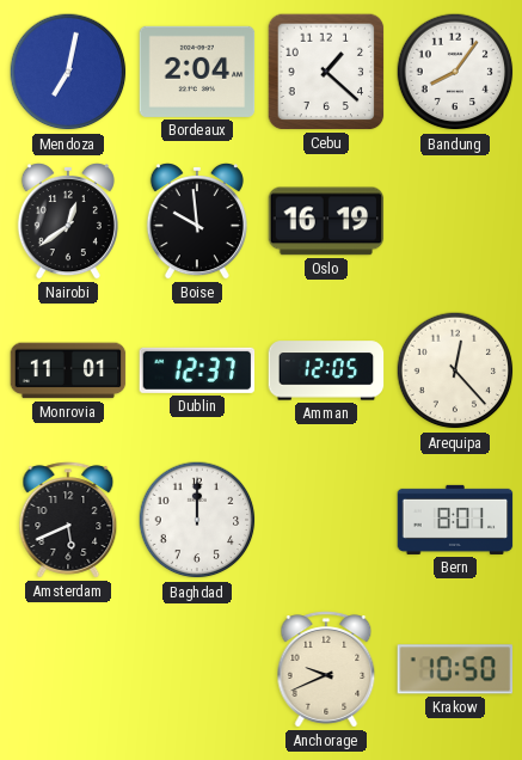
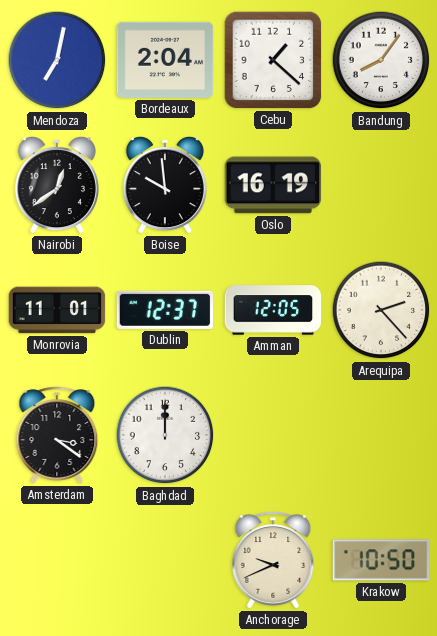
Arequipa: 12:23 -> 2:23 (381, 310)
Amsterdam: 5:41 -> 3:21 (57, 435)
Bern: 8:01 -> none (455, 520)
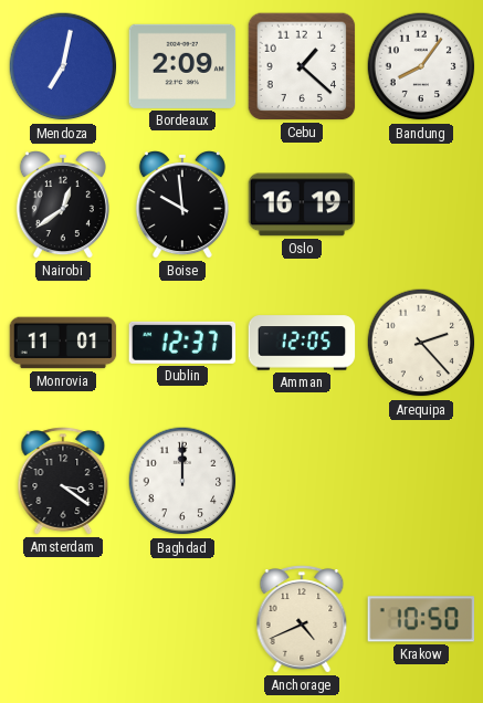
Bordeaux: 2:04 -> 2:09 (182, 66)
Anchorage: 9:41 -> 4:41 (302, 619)
